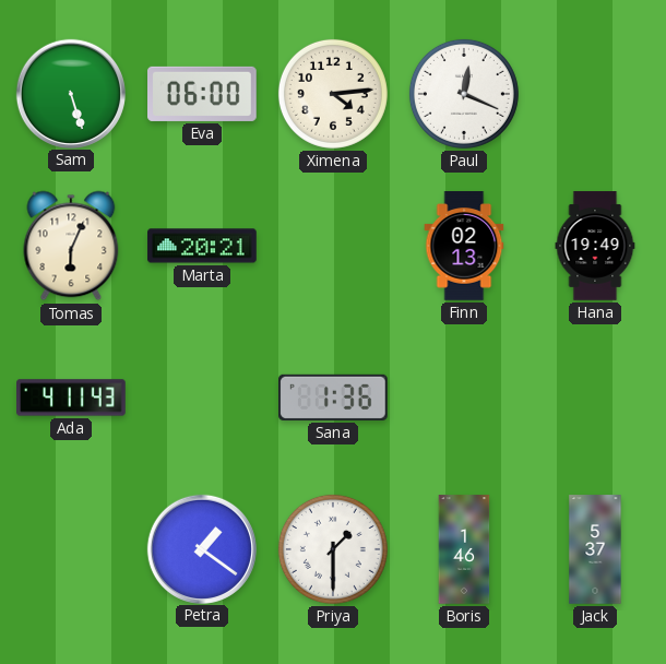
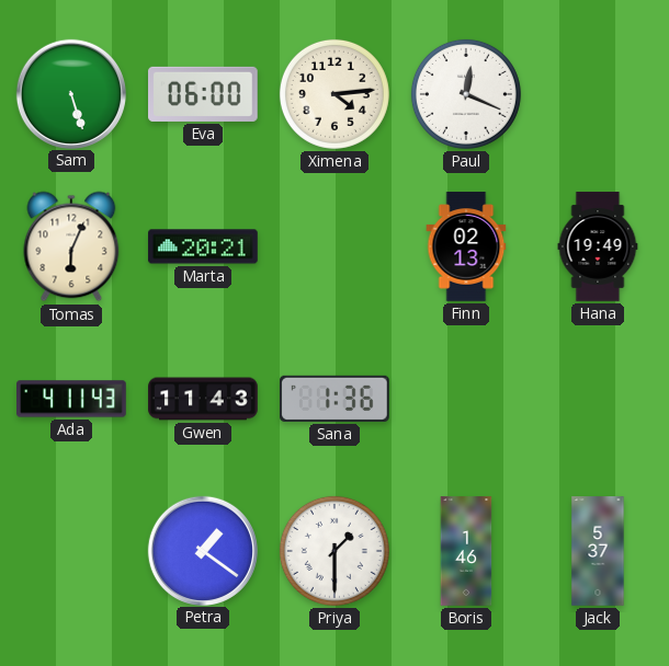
Gwen: none -> 11:43 (203, 399)
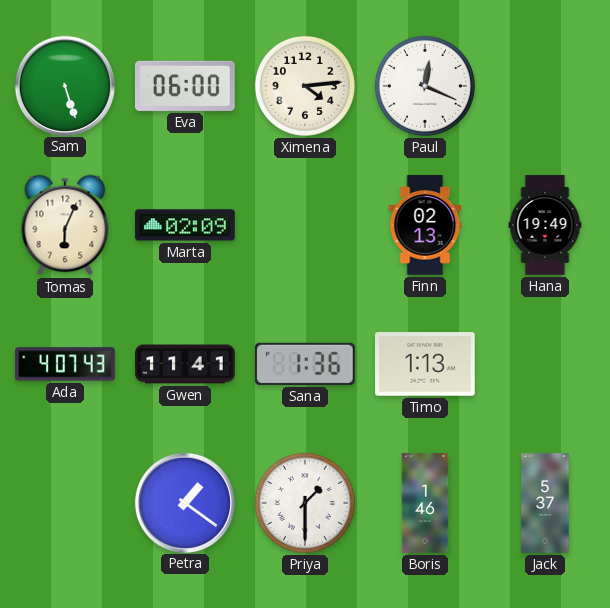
Marta: 20:21 -> 02:09 (185, 225)
Ada: 4:11 -> 4:07 (65, 364)
Gwen: 11:43 -> 11:41 (185, 364)
Timo: none -> 1:13 (426, 364)
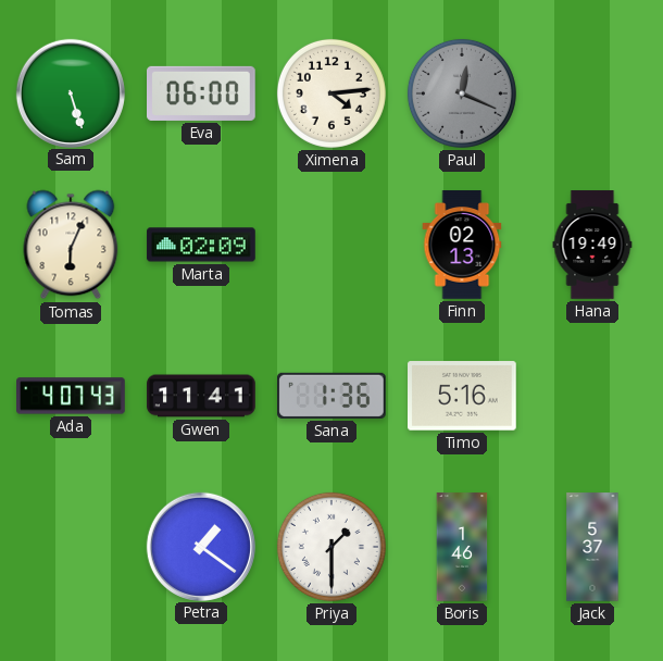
Paul dial: white -> grey (462, 93)
Timo: 1:13 -> 5:16 (463, 396)
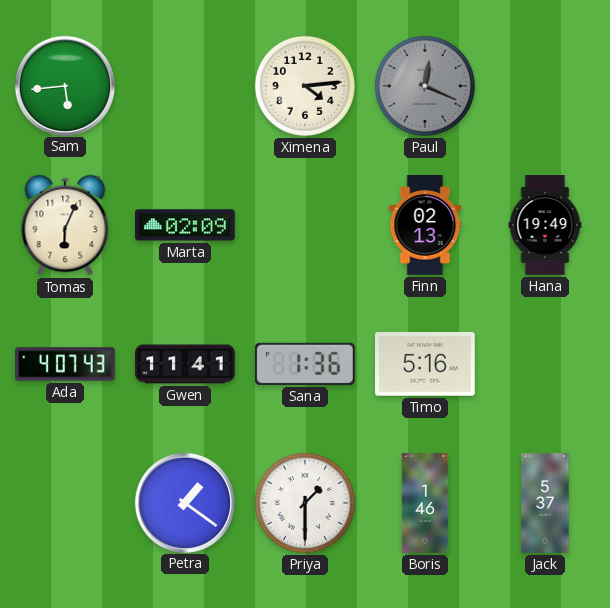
Sam: 5:27 -> 5:44 (64, 85)
Eva: 06:00 -> none (202, 93)
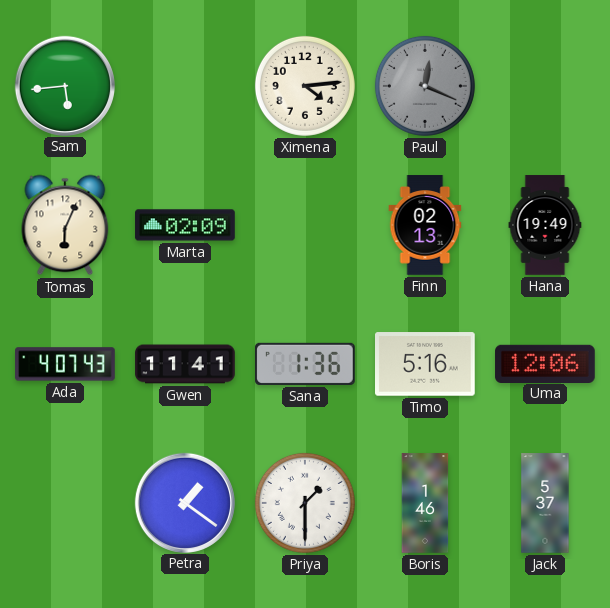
Uma: none -> 12:06 (545, 363)
